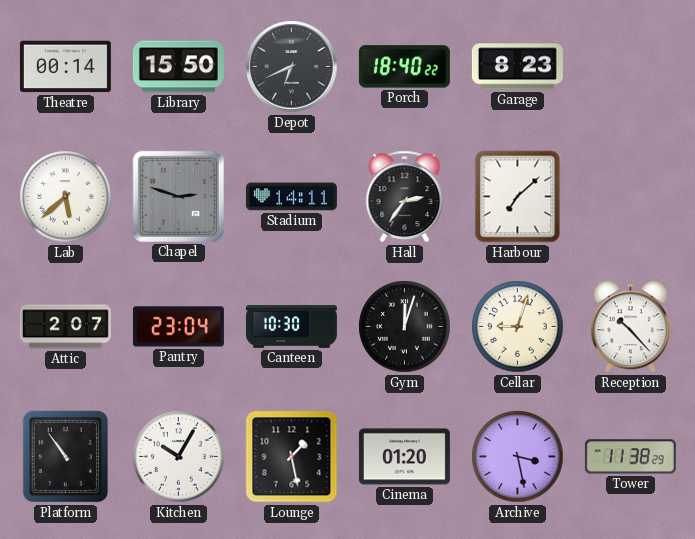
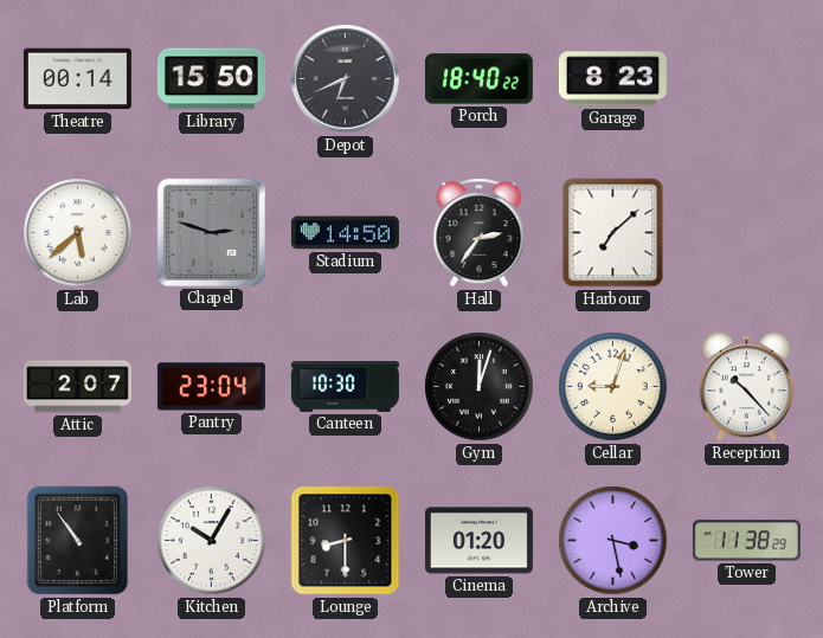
Stadium: 14:11 -> 14:50 (345, 233)
Lounge: 1:28 -> 8:30 (346, 541)
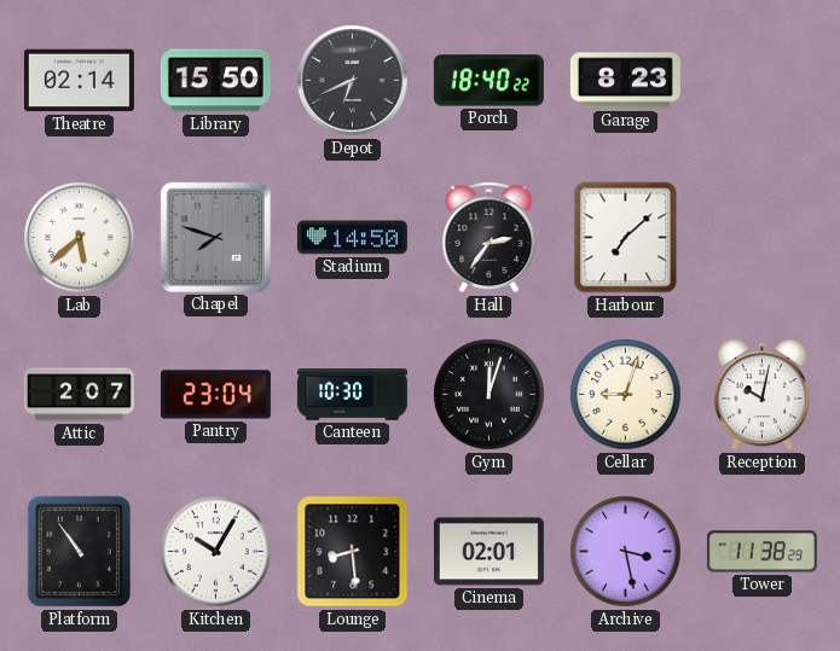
Theatre: 00:14 -> 02:14 (79, 81)
Chapel: 2:48 -> 7:48 (215, 237)
Reception: 10:23 -> 10:02 (761, 395)
Lounge: 8:30 -> 8:29 (353, 552)
Cinema: 01:20 -> 02:01 (488, 552)
